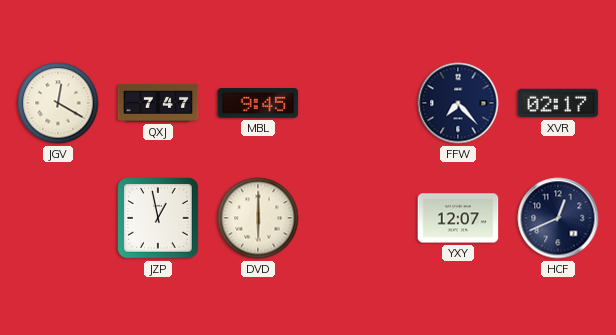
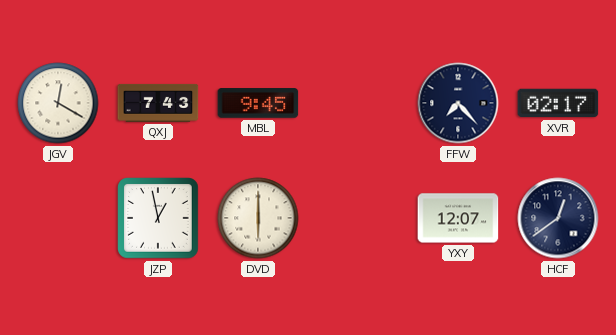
QXJ: 7:47 -> 7:43 (158, 103)
HCF: 12:41 -> 12:39 (558, 218)
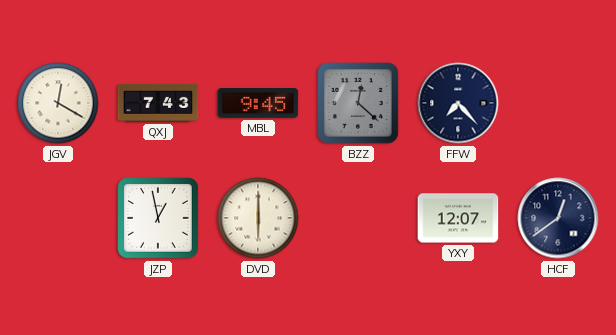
BZZ: none -> 12:22 (358, 103)
XVR: 02:17 -> none (558, 103)
